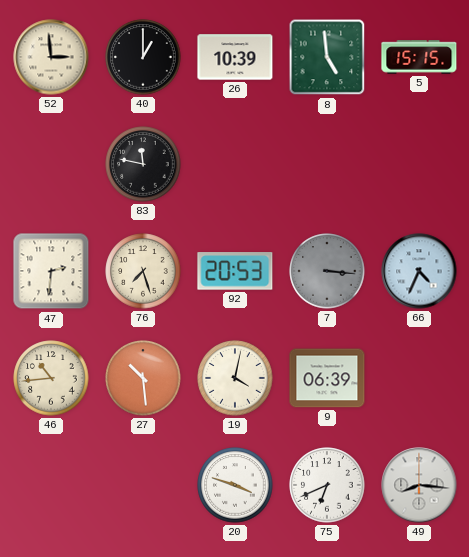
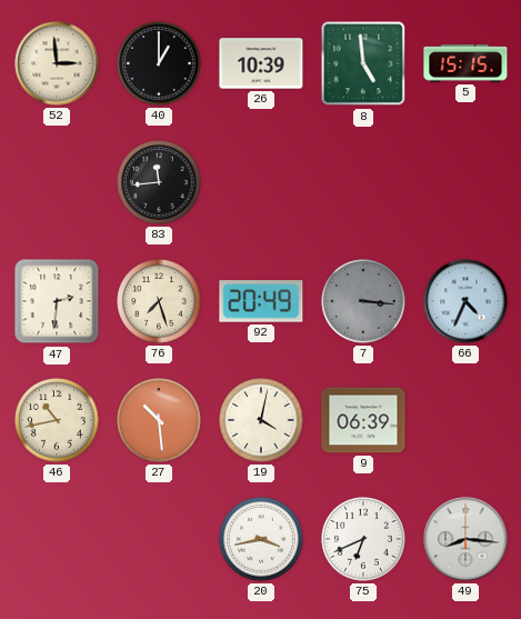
83: 11:47 -> 11:44 (159, 182)
92: 20:53 -> 20:49 (261, 301)
46: 10:44 -> 10:43 (57, 420)
20: 3:48 -> 3:43 (261, 539)
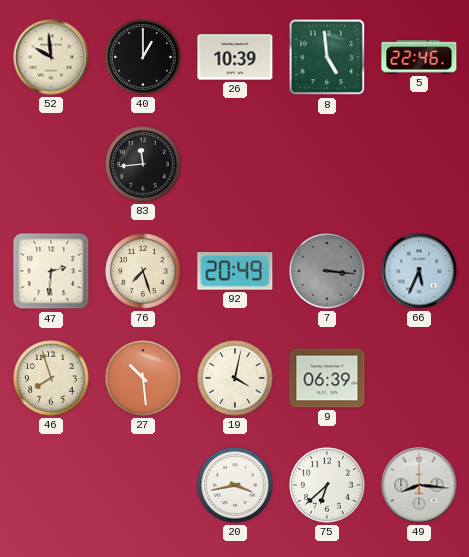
52: 2:59 -> 9:59 (51, 57)
5: 15:15 -> 22:46 (419, 57)
66: 4:34 -> 5:34 (419, 271)
46: 10:43 -> 7:57 (51, 378)
75: 6:41 -> 6:38 (327, 485)
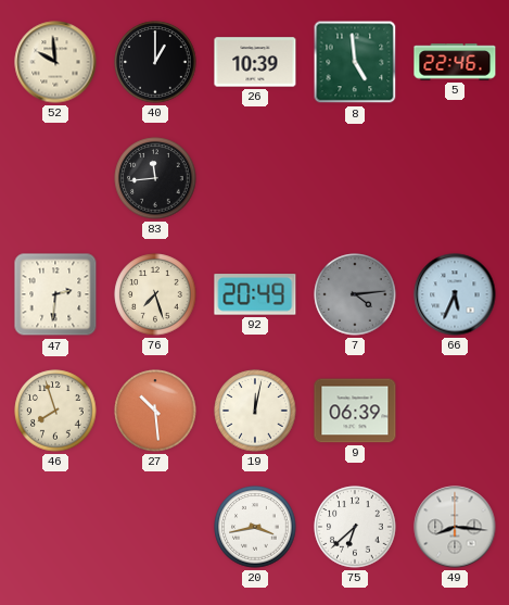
7: 3:16 -> 4:14 (355, 294)
19: 4:02 -> 12:02 (255, 411)
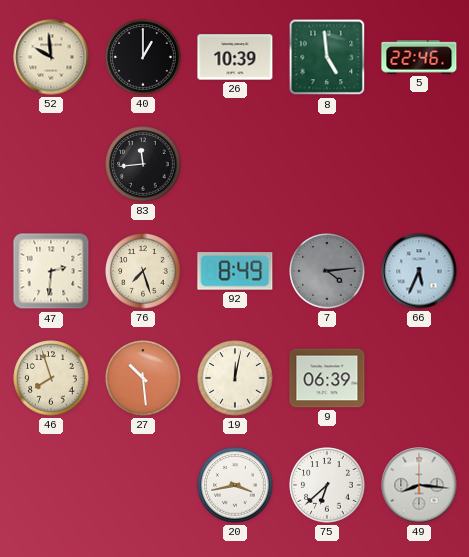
92: 20:49 -> 8:49 (235, 271)
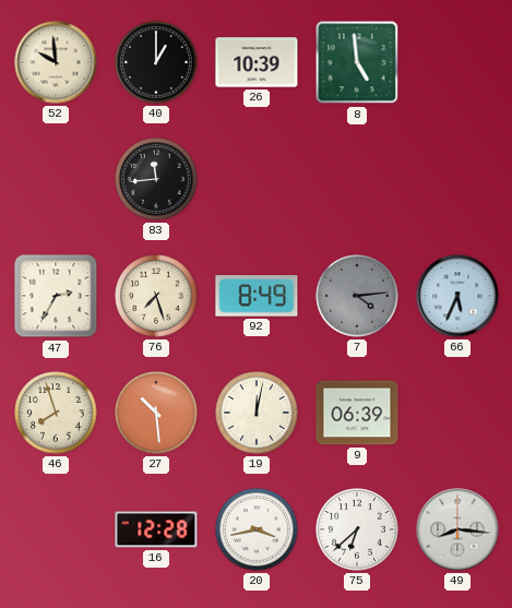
5: 22:46 -> none (419, 57)
47: 2:31 -> 2:35 (56, 296)
16: none -> 12:28 (156, 529)
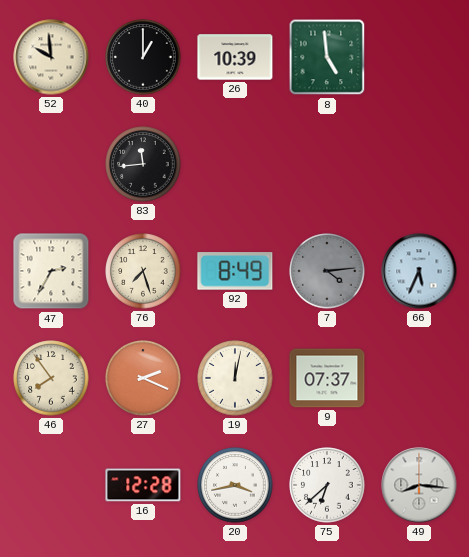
46: 7:57 -> 7:54 (51, 378)
27: 10:29 -> 2:19 (143, 378)
9: 06:39 -> 07:37 (327, 378)
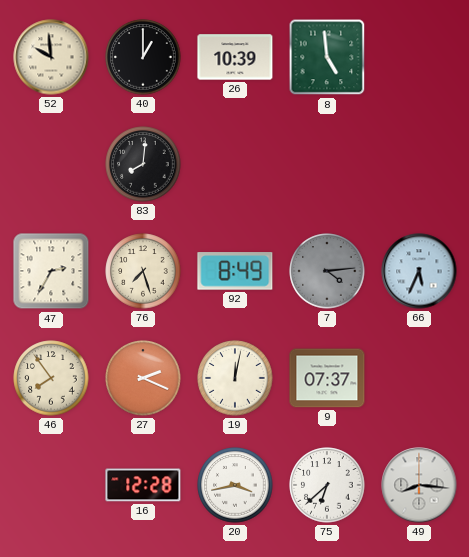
83: 11:44 -> 8:01 (143, 164)
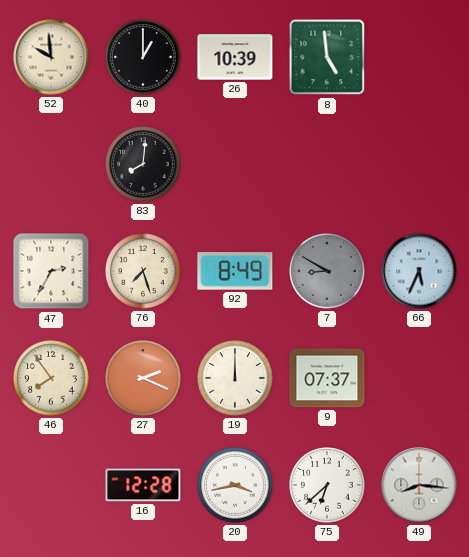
7: 4:14 -> 8:50 (327, 271)
19: 12:02 -> 12:00 (235, 378)
